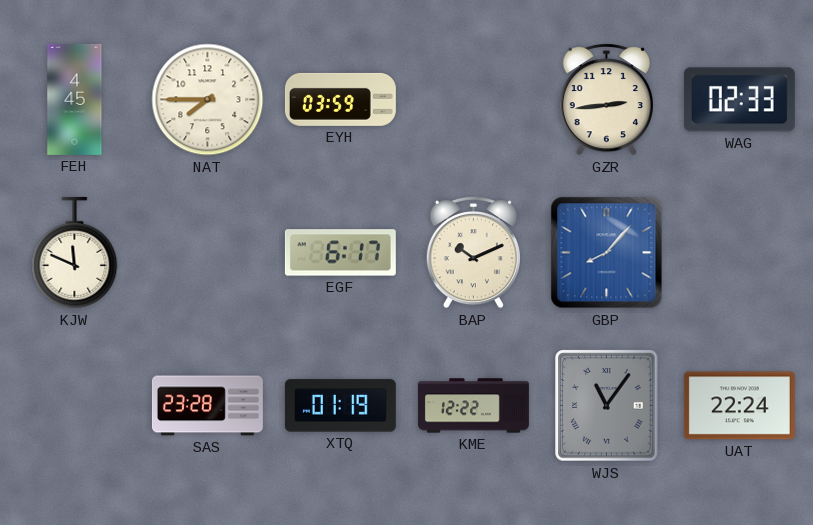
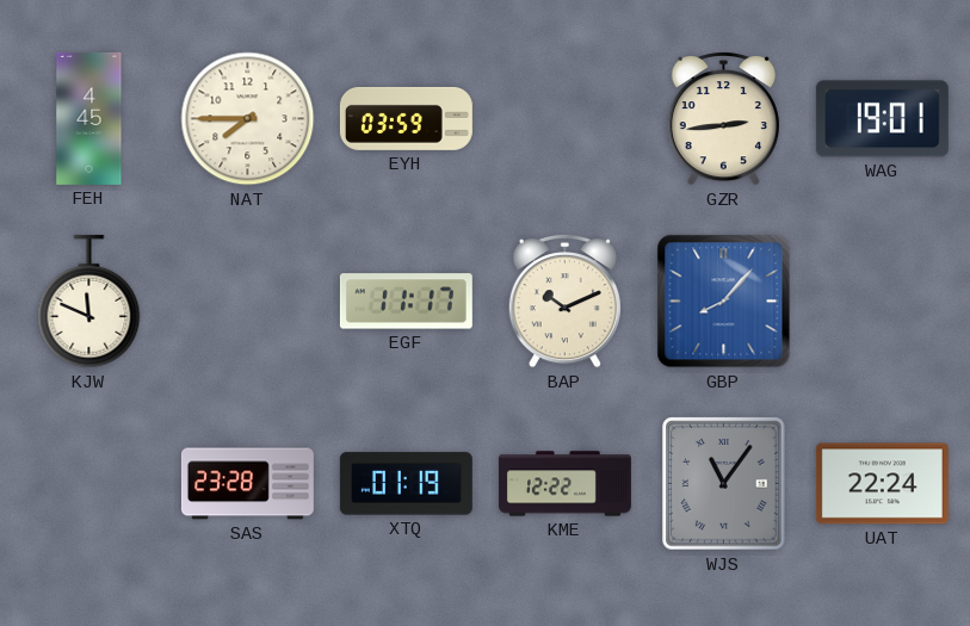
WAG: 02:33 -> 19:01 (882, 119)
EGF: 6:17 -> 11:17 (406, 302)
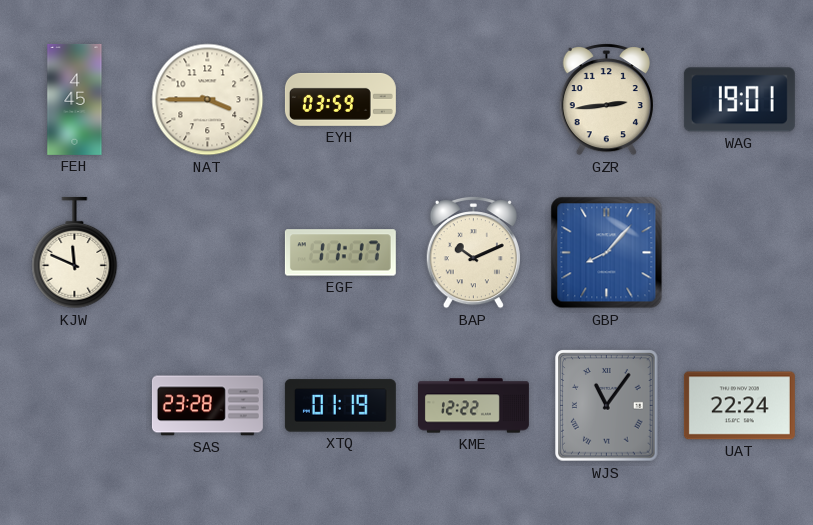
NAT: 7:45 -> 3:45 (208, 100)
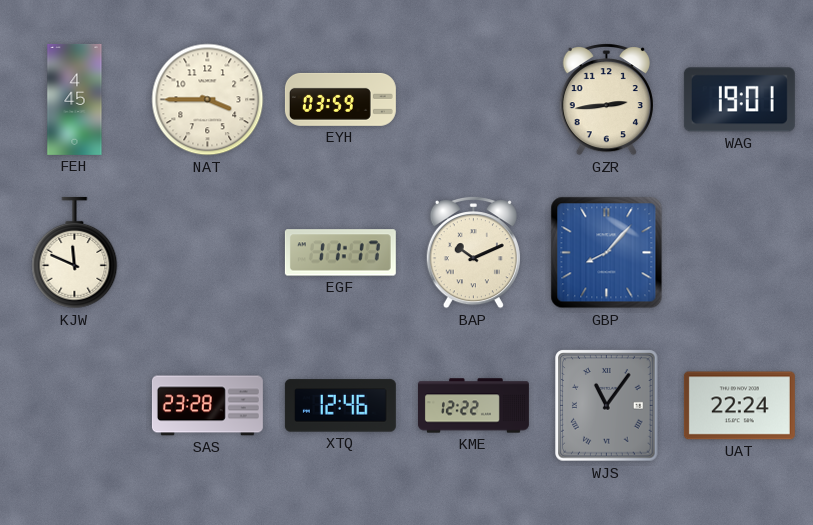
XTQ: 01:19 -> 12:46 (340, 406)
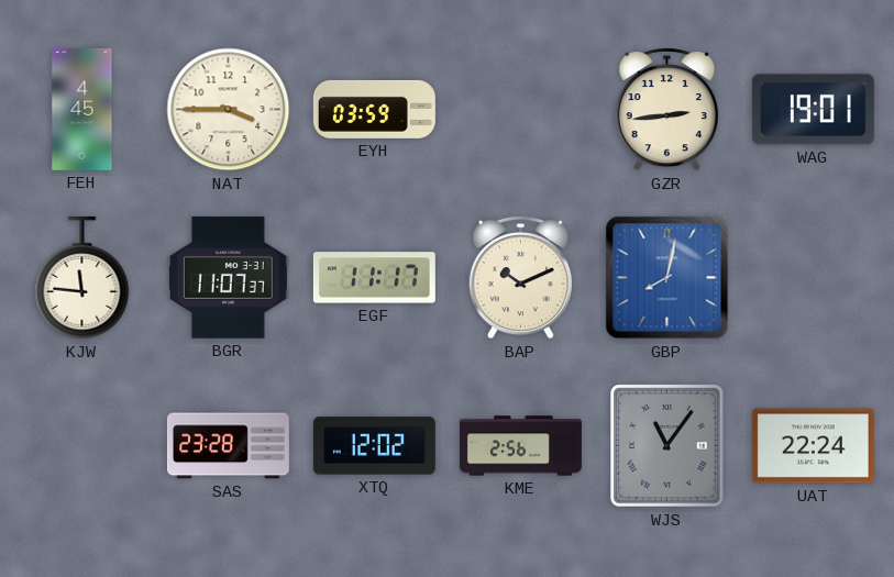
KJW: 11:49 -> 11:46 (82, 278)
BGR: none -> 11:07 (228, 278)
GBP: 8:07 -> 8:02 (667, 278)
XTQ: 12:46 -> 12:02 (374, 446)
KME: 12:22 -> 2:56 (520, 446)
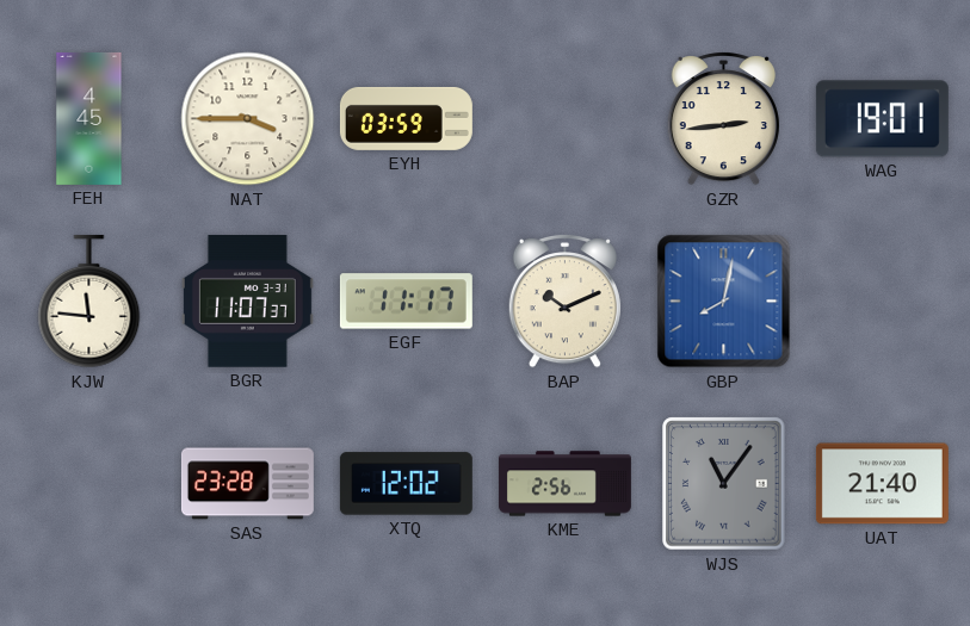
UAT: 22:24 -> 21:40 (882, 484)
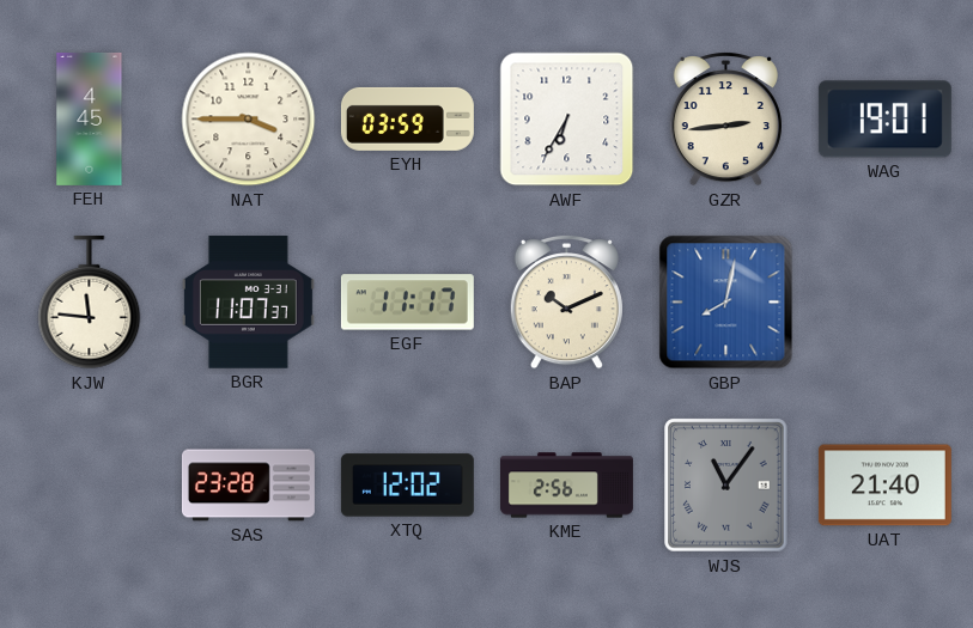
AWF: none -> 6:35 (567, 120)
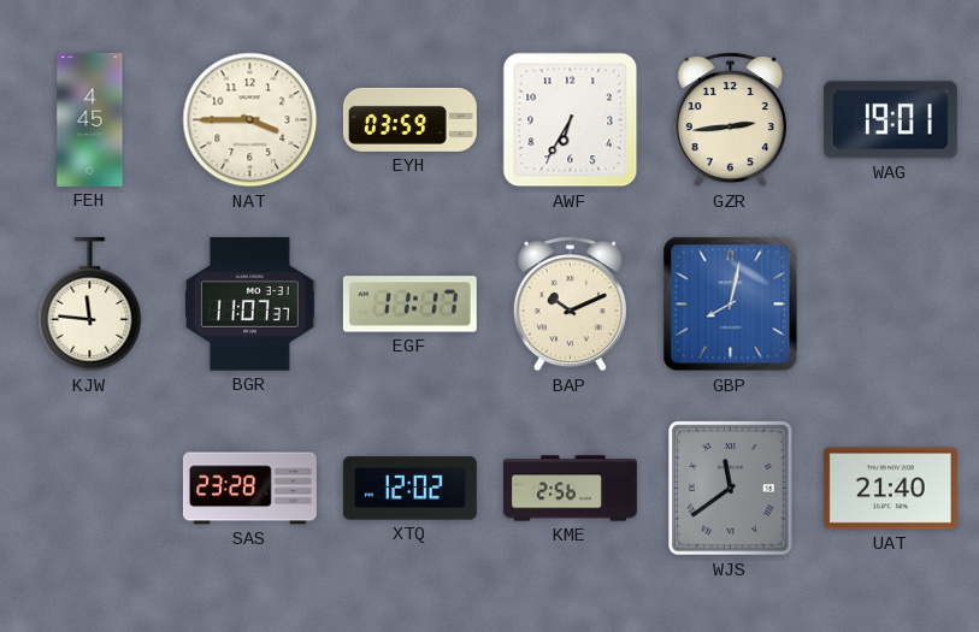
WJS: 11:06 -> 11:39 (731, 489)
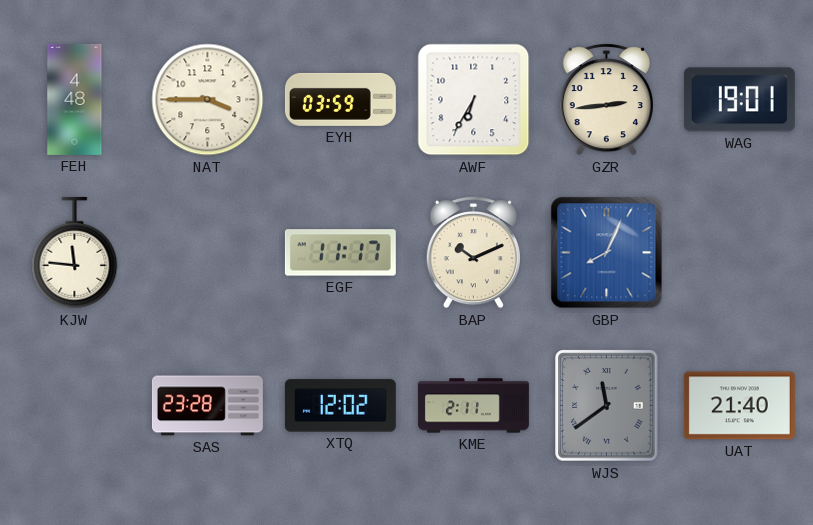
FEH: 4:45 -> 4:48 (75, 99)
BGR: 11:07 -> none (249, 305)
GBP: 8:02 -> 8:04 (607, 253)
KME: 2:56 -> 2:11 (473, 406)
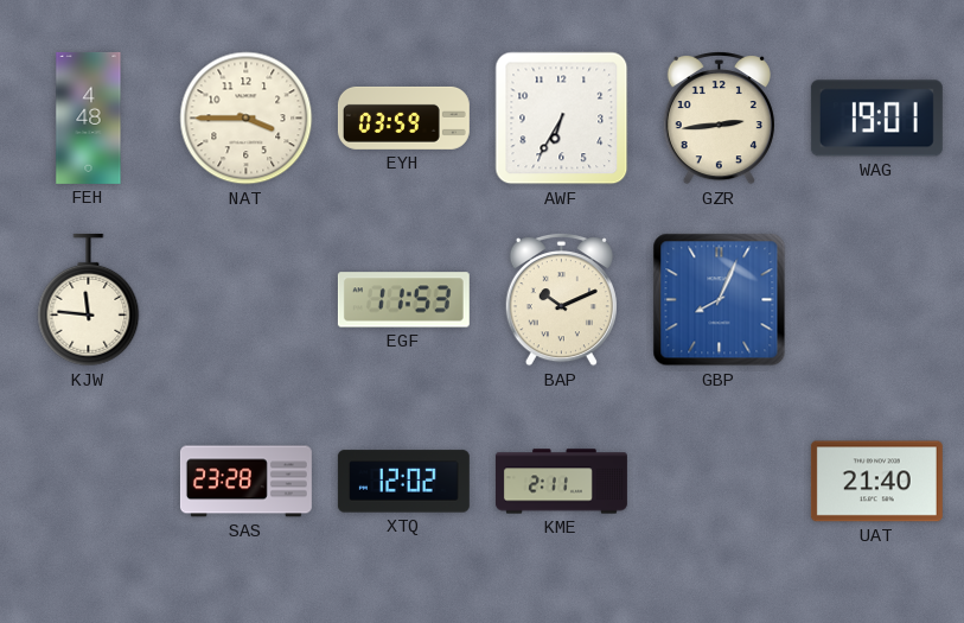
EGF: 11:17 -> 11:53 (403, 300)
WJS: 11:39 -> none (607, 406)
